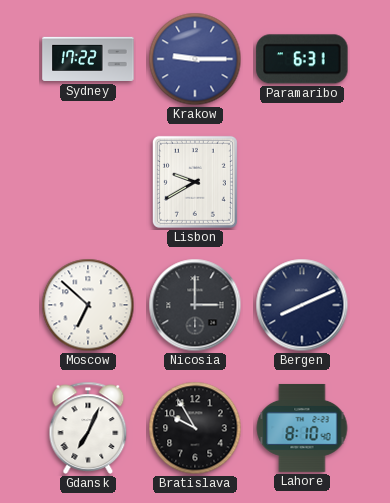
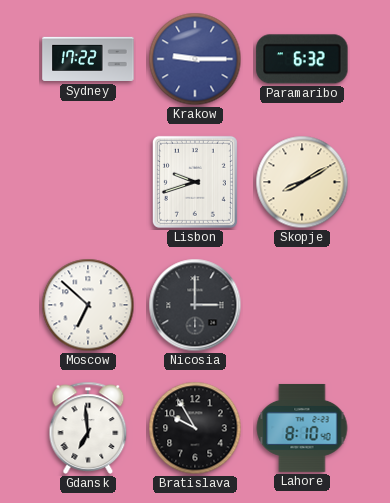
Paramaribo: 6:31 -> 6:32 (302, 59)
Lisbon: 9:40 -> 9:42 (195, 182)
Skopje: none -> 8:10 (302, 182)
Bergen: 8:11 -> none (302, 305)
Gdansk: 7:04 -> 6:59 (88, 428)
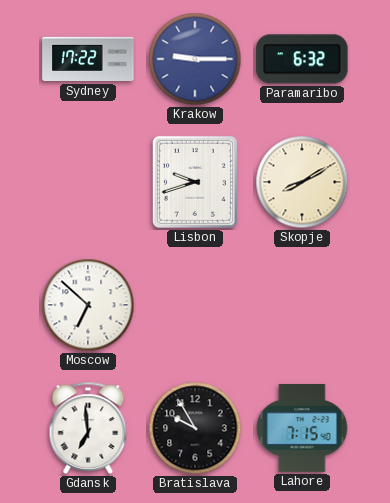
Nicosia: 3:00 -> none (195, 305)
Lahore: 8:10 -> 7:15 (302, 428)
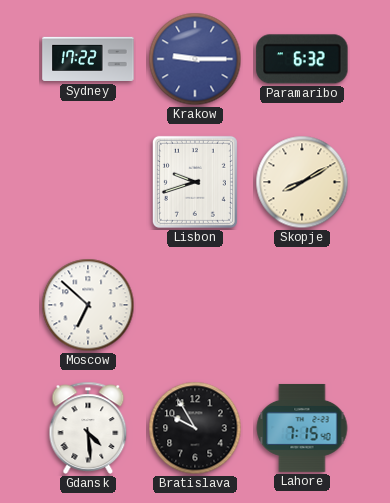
Gdansk: 6:59 -> 4:29 (88, 428)
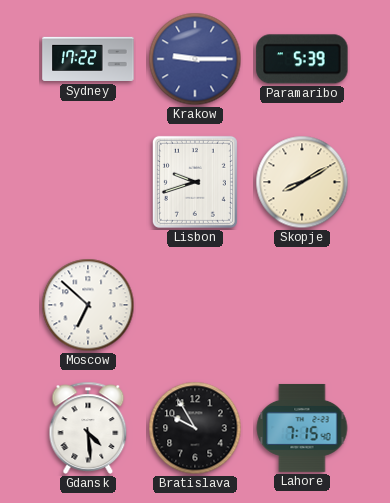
Paramaribo: 6:32 -> 5:39 (302, 59)
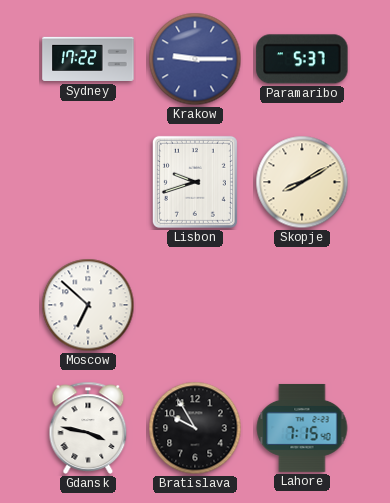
Paramaribo: 5:39 -> 5:37 (302, 59)
Gdansk: 4:29 -> 3:47 (88, 428)
